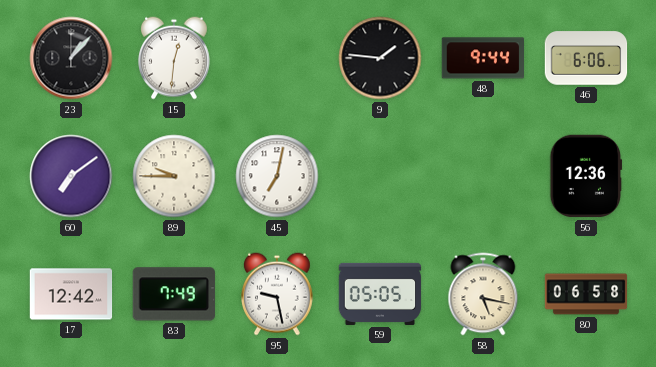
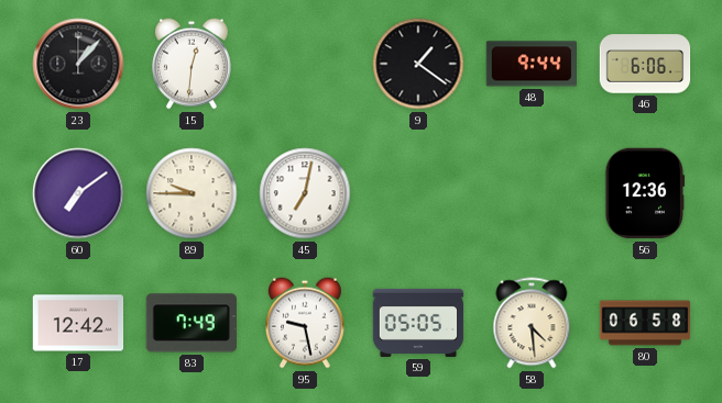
9: 1:46 -> 1:21 (418, 64)
58: 5:17 -> 4:29 (532, 323)
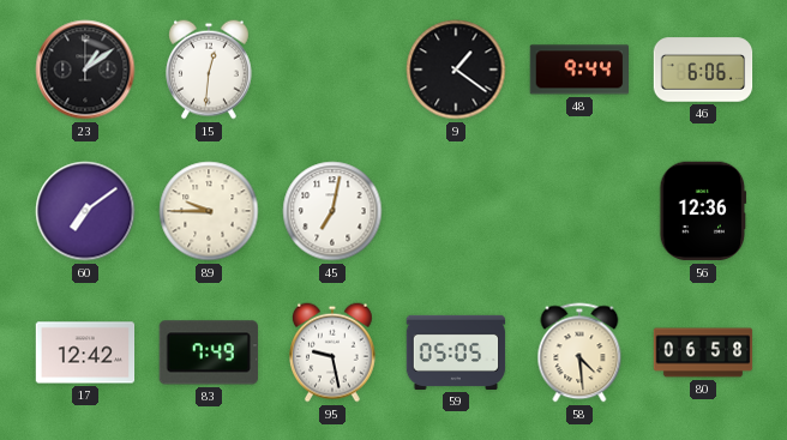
23: 1:07 -> 1:09 (85, 70)
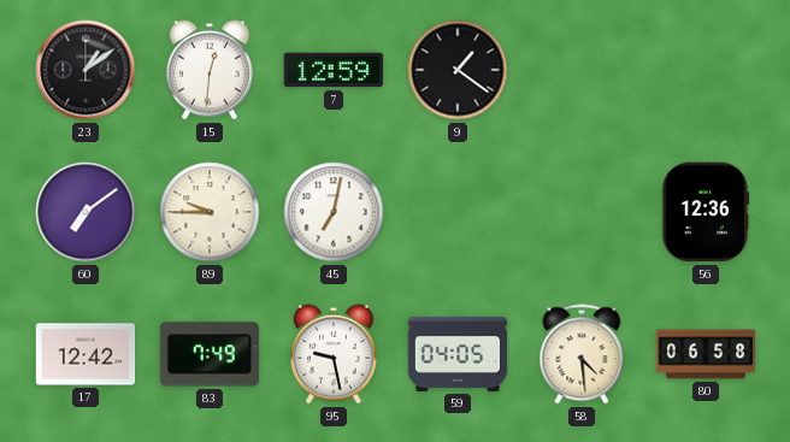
7: none -> 12:59 (334, 70)
48: 9:44 -> none (578, 70)
46: 6:06 -> none (703, 70)
59: 05:05 -> 04:05 (458, 354)
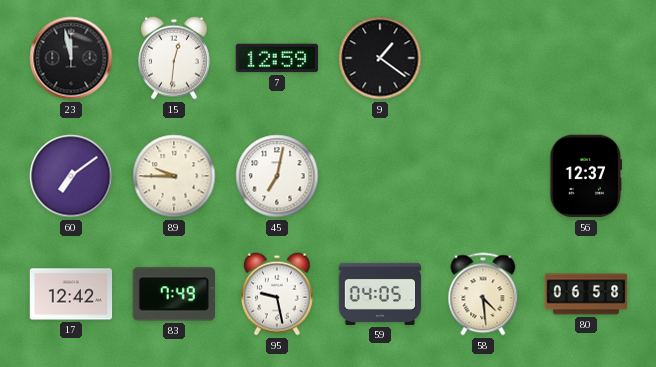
23: 1:09 -> 11:58 (71, 58)
56: 12:36 -> 12:37 (586, 176)
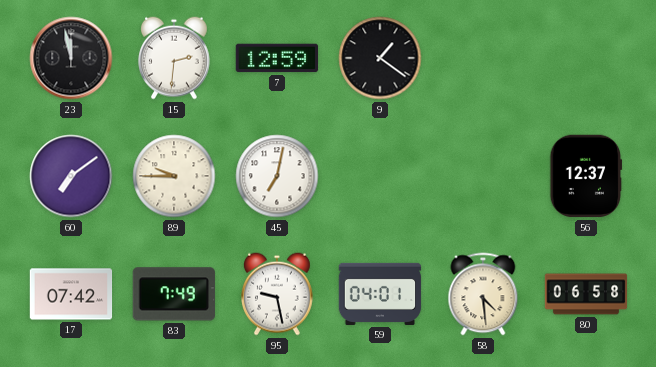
15: 12:31 -> 2:31 (175, 58)
17: 12:42 -> 07:42 (71, 294)
59: 04:05 -> 04:01 (380, 294)
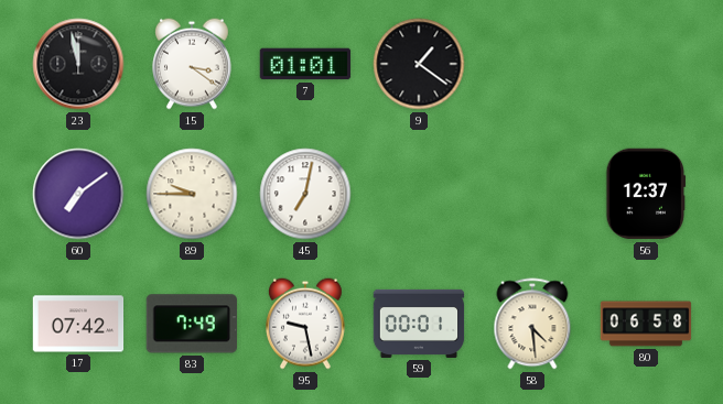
15: 2:31 -> 3:21 (193, 64)
7: 12:59 -> 01:01 (305, 64)
59: 04:01 -> 00:01 (419, 324)
